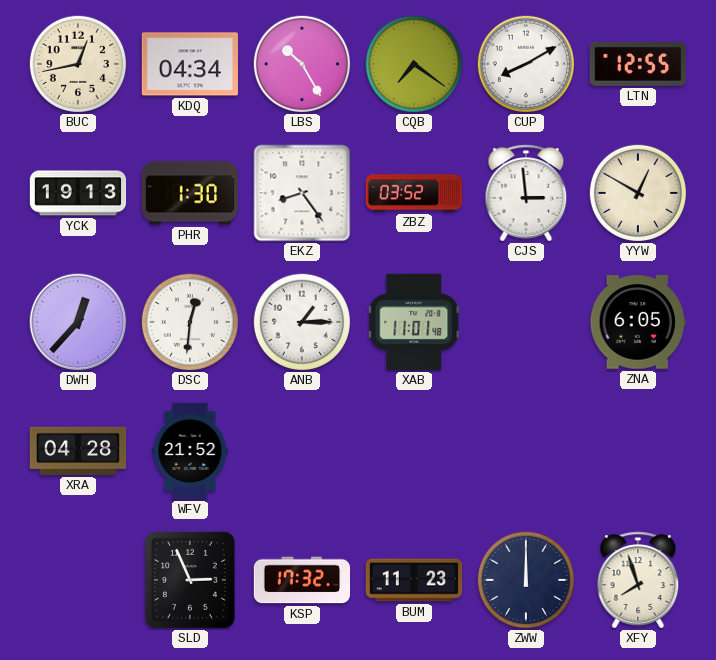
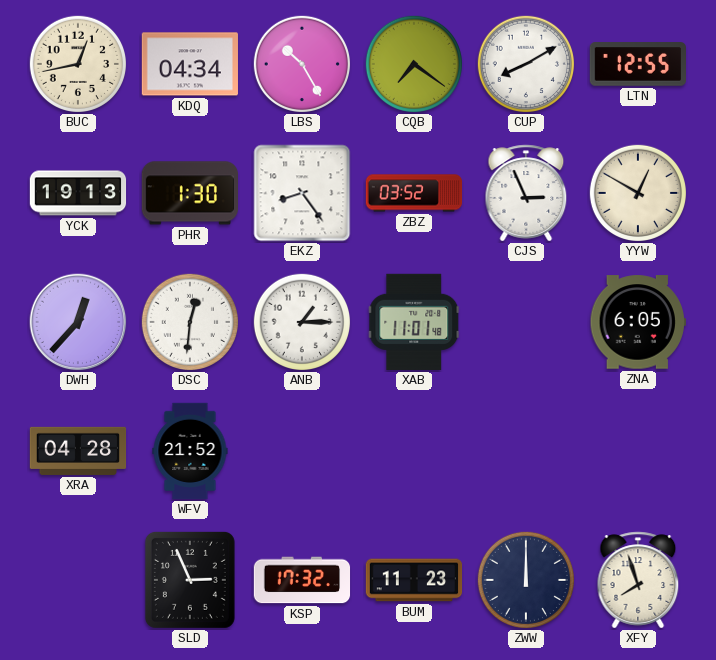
CJS: 2:59 -> 2:56 (526, 193)
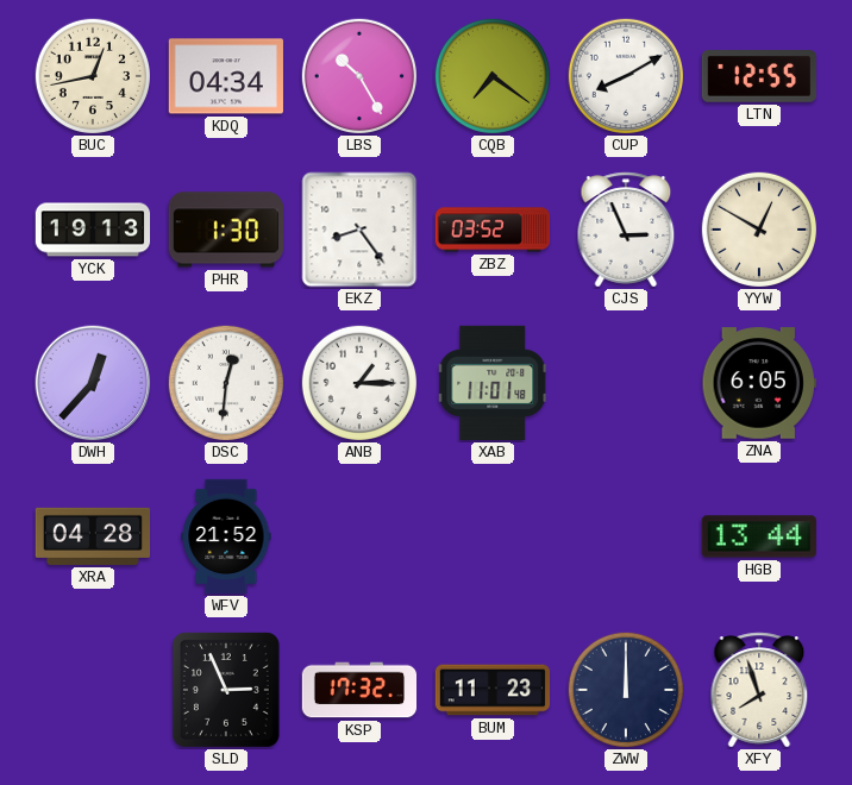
HGB: none -> 13:44 (759, 536)
